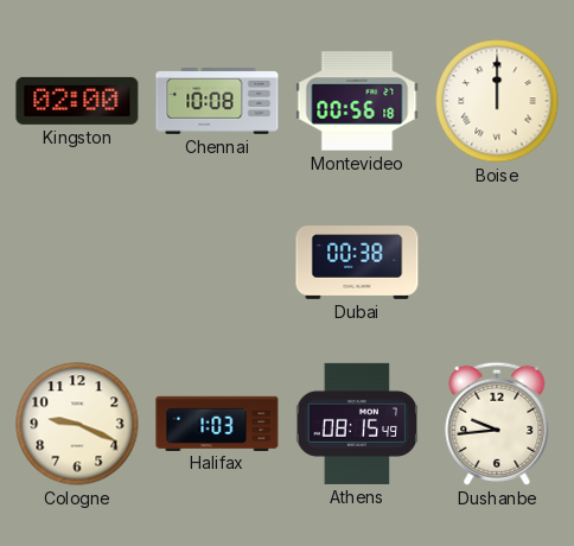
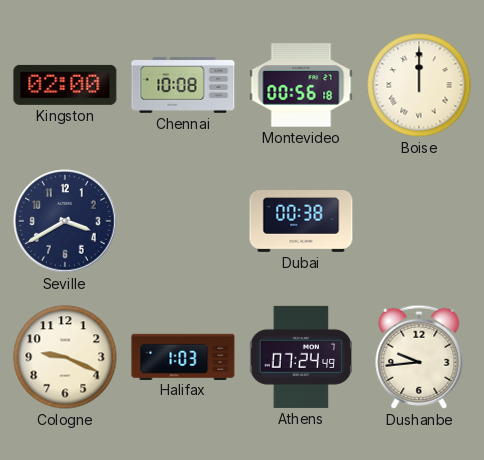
Seville: none -> 3:40 (65, 221)
Athens: 08:15 -> 07:24 (301, 357)
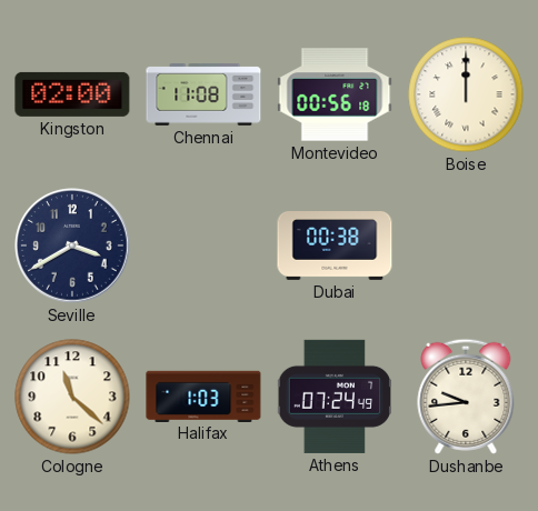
Chennai: 10:08 -> 11:08 (203, 96)
Cologne: 9:19 -> 11:22 (72, 397)
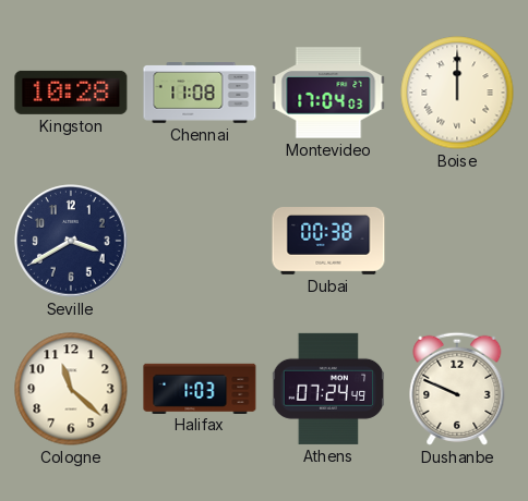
Kingston: 02:00 -> 10:28 (71, 93)
Montevideo: 00:56 -> 17:04 (328, 93)
Dushanbe: 9:44 -> 9:49 (457, 389)
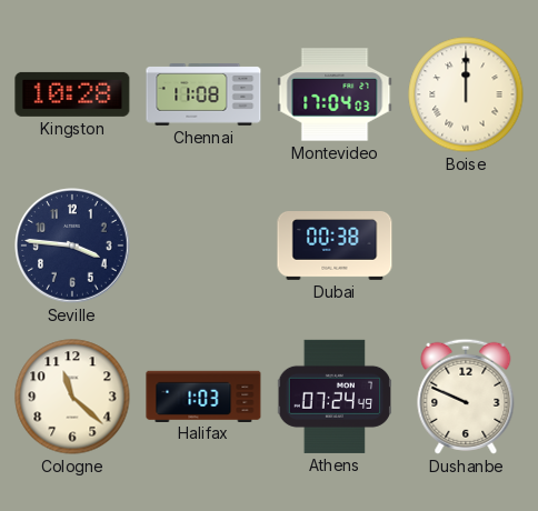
Seville: 3:40 -> 3:46 (72, 246)
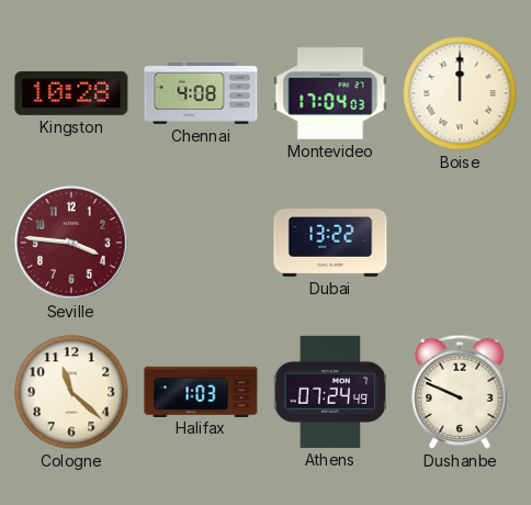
Chennai: 11:08 -> 4:08 (201, 94)
Seville dial: navy -> burgundy (71, 243)
Dubai: 00:38 -> 13:22 (330, 244)
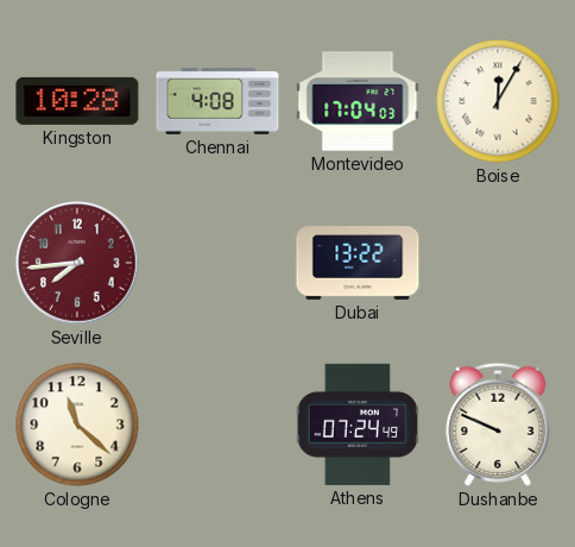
Boise: 12:00 -> 12:05 (498, 101)
Seville: 3:46 -> 7:44 (77, 263)
Halifax: 1:03 -> none (201, 391)
